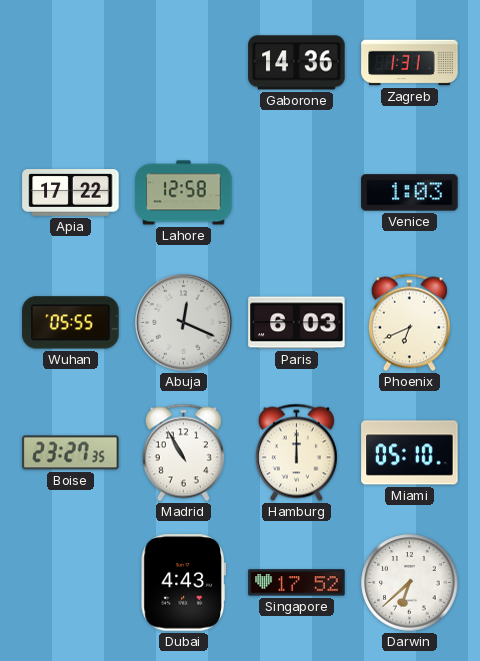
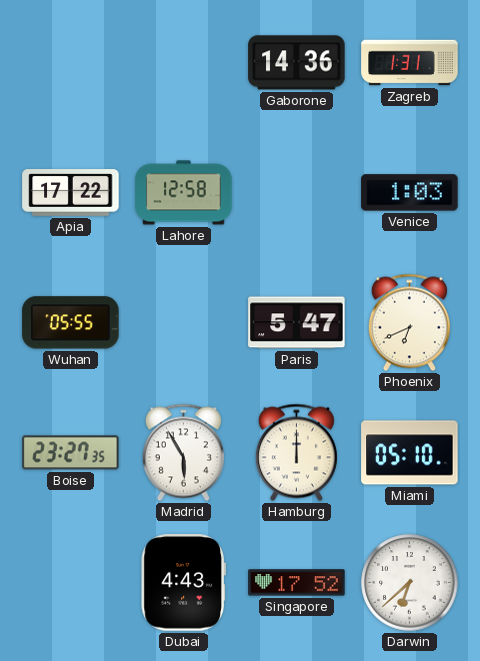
Abuja: 12:19 -> none (184, 323)
Paris: 6:03 -> 5:47 (297, 323)
Madrid: 10:55 -> 5:55 (183, 453)
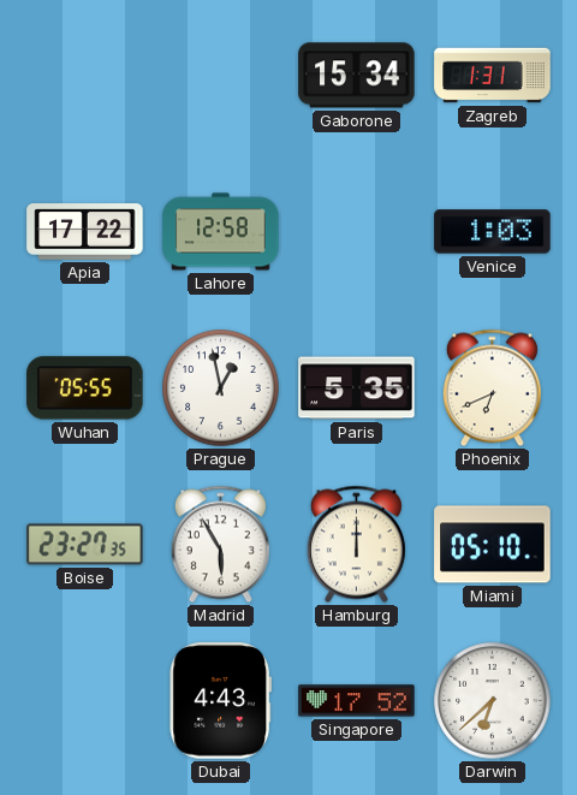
Gaborone: 14:36 -> 15:34 (357, 76)
Prague: none -> 12:58 (221, 388)
Paris: 5:47 -> 5:35 (357, 388)
